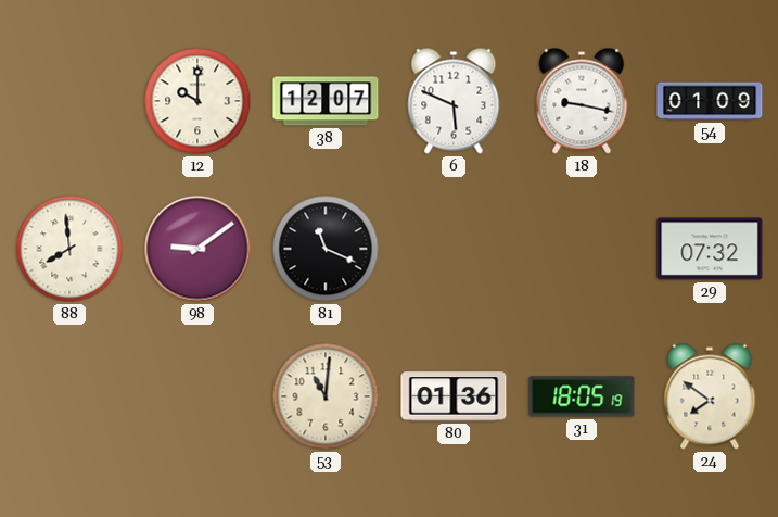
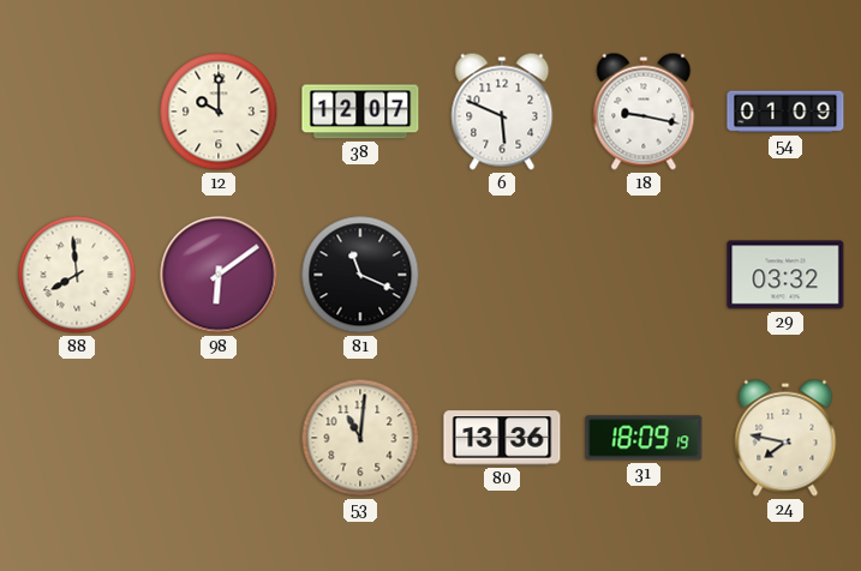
98: 9:09 -> 6:09 (219, 275)
29: 07:32 -> 03:32 (785, 275)
80: 01:36 -> 13:36 (502, 438)
31: 18:05 -> 18:09 (644, 438)
24: 7:51 -> 7:47 (785, 438)
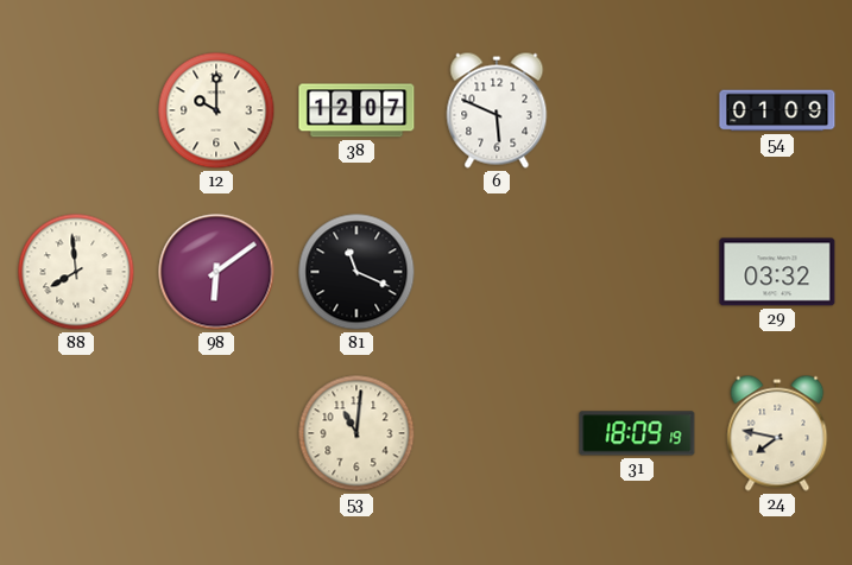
18: 9:17 -> none (644, 112)
80: 13:36 -> none (502, 438)
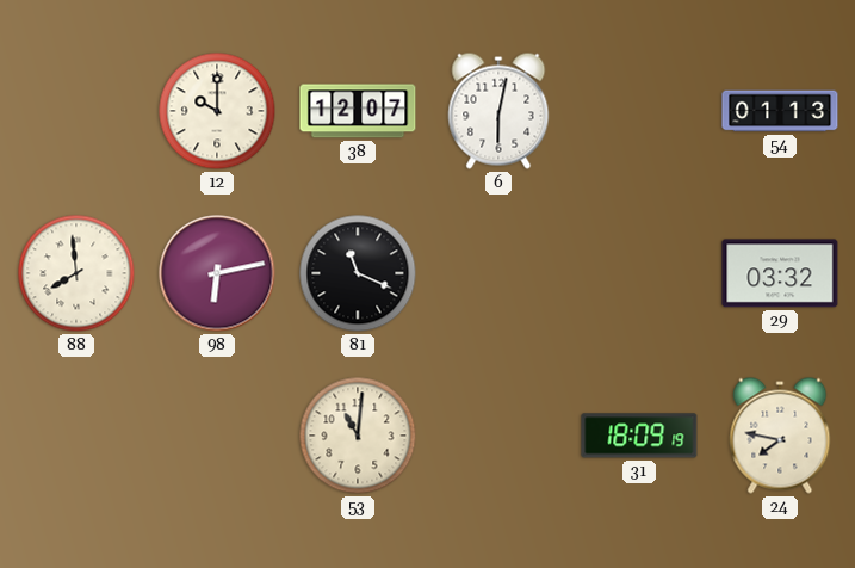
6: 5:49 -> 6:02 (498, 111)
54: 01:09 -> 01:13 (780, 111)
98: 6:09 -> 6:13 (217, 273)
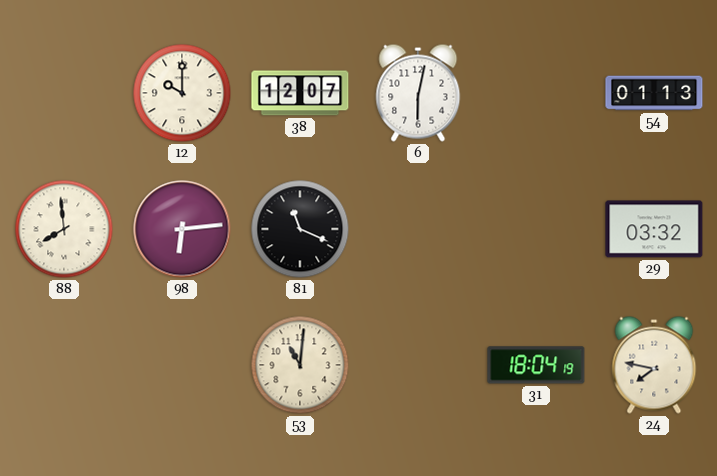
98: 6:13 -> 6:14 (182, 229)
31: 18:09 -> 18:04 (536, 365)
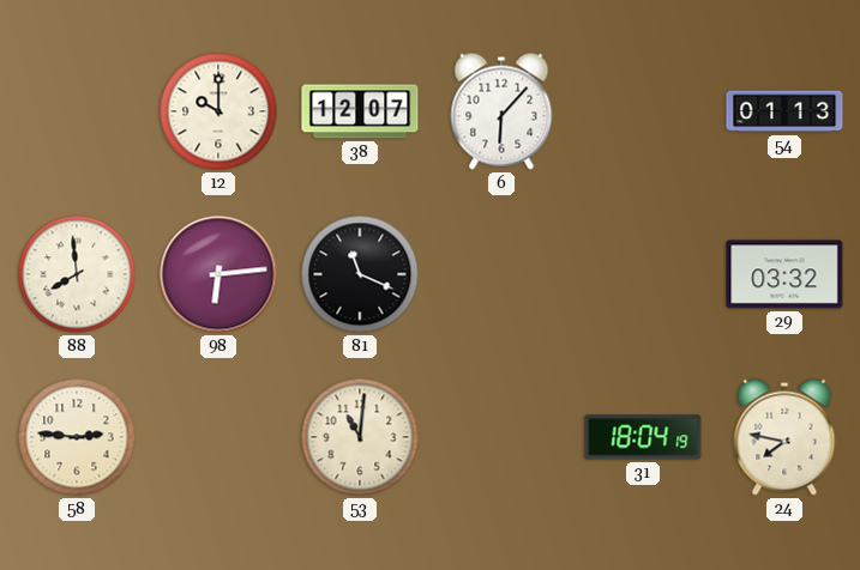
6: 6:02 -> 6:07 (501, 111)
58: none -> 2:46 (77, 437)
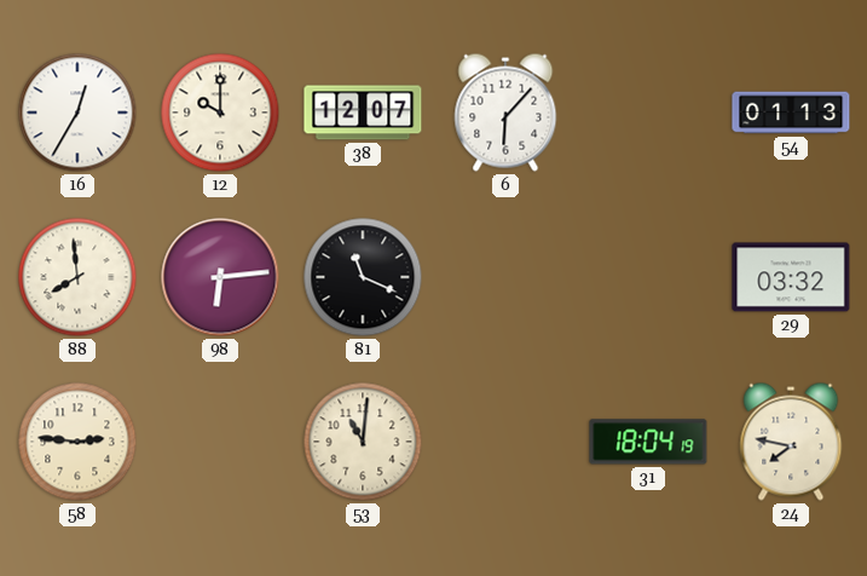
16: none -> 12:35 (77, 113)
